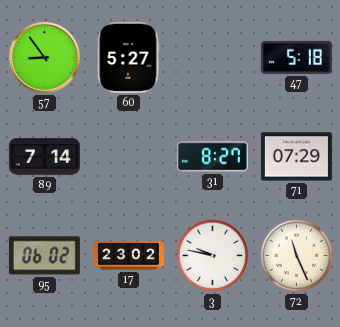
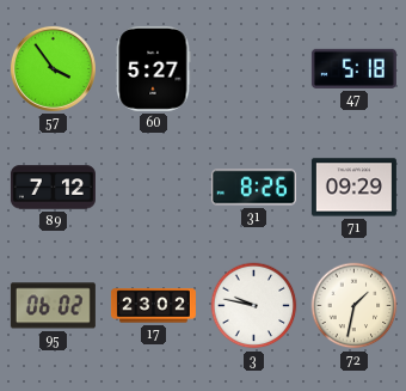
57: 8:54 -> 3:54 (53, 68)
89: 7:14 -> 7:12 (53, 188)
31: 8:27 -> 8:26 (253, 188)
71: 07:29 -> 09:29 (353, 188)
72: 11:26 -> 1:32 (355, 306)
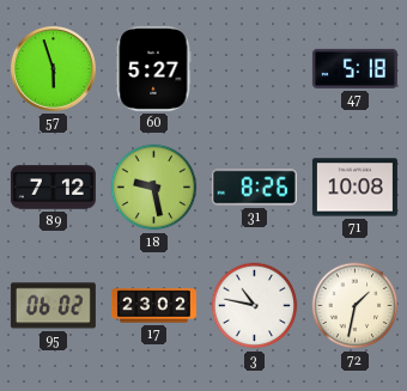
57: 3:54 -> 5:57 (53, 68)
18: none -> 9:28 (154, 188)
71: 09:29 -> 10:08 (354, 188)
3: 9:47 -> 10:47 (255, 306)
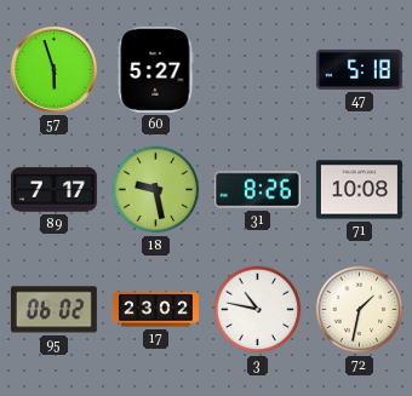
89: 7:12 -> 7:17 (53, 190)
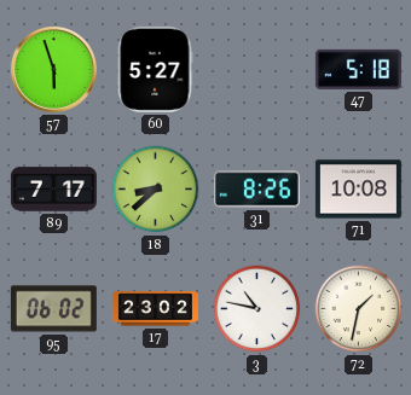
18: 9:28 -> 8:38 (156, 190)
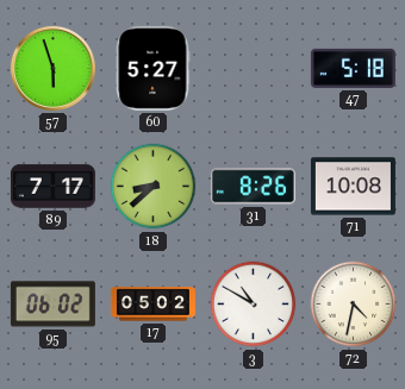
17: 23:02 -> 05:02 (152, 305)
3: 10:47 -> 10:50 (254, 305)
72: 1:32 -> 4:32 (354, 305)
